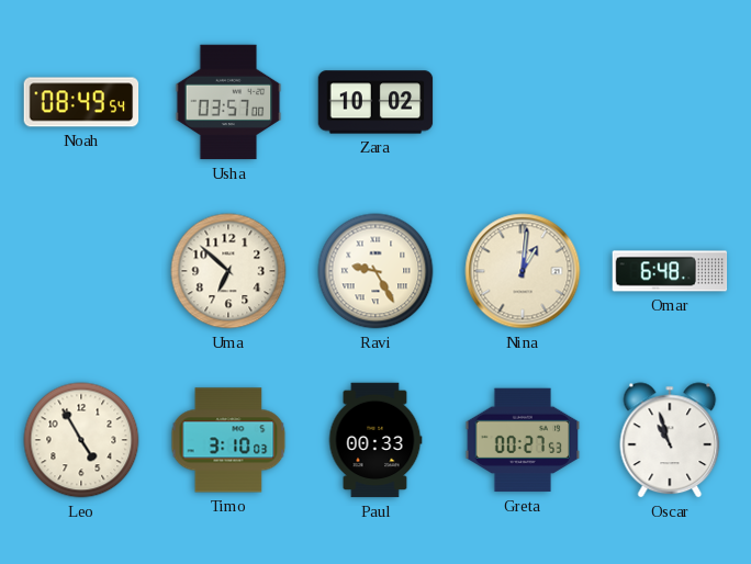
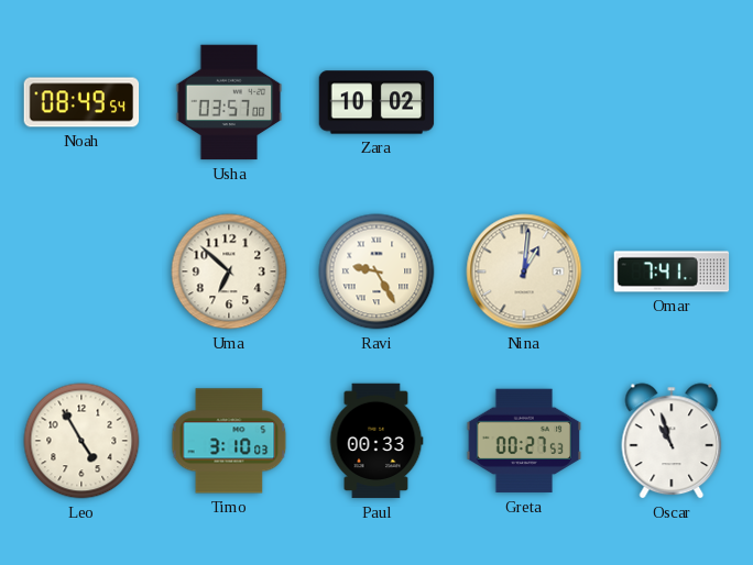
Omar: 6:48 -> 7:41 (672, 272)
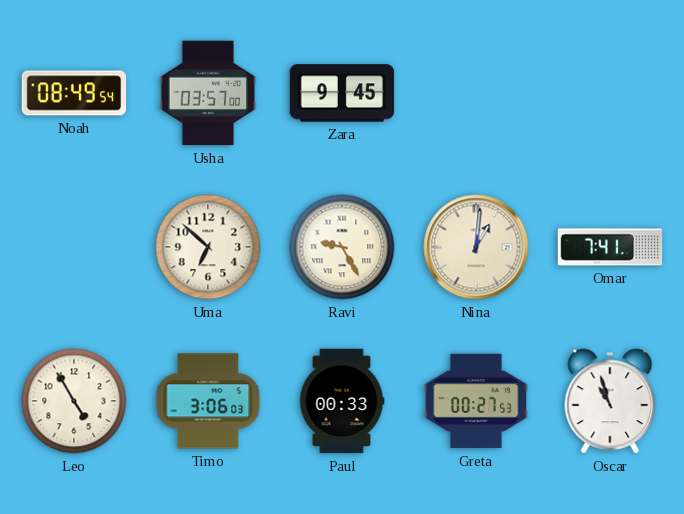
Zara: 10:02 -> 9:45 (342, 93)
Timo: 3:10 -> 3:06 (208, 401)
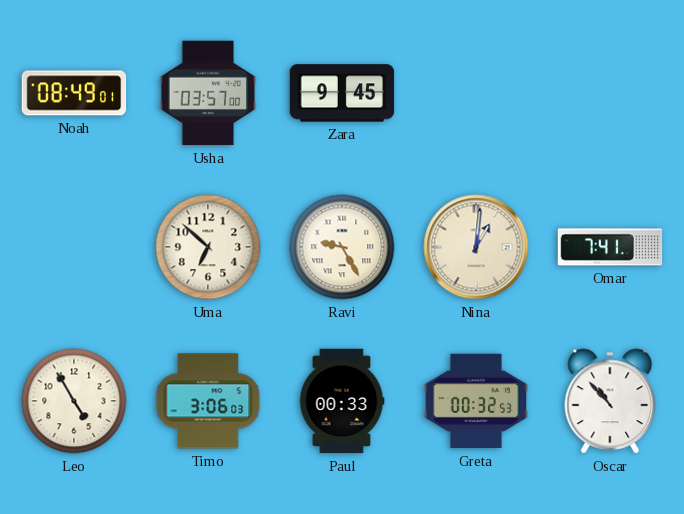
Noah: 08:49:54 -> 08:49:01 (74, 93)
Greta: 00:27 -> 00:32 (476, 401)
Oscar: 10:57 -> 10:53 (610, 401)
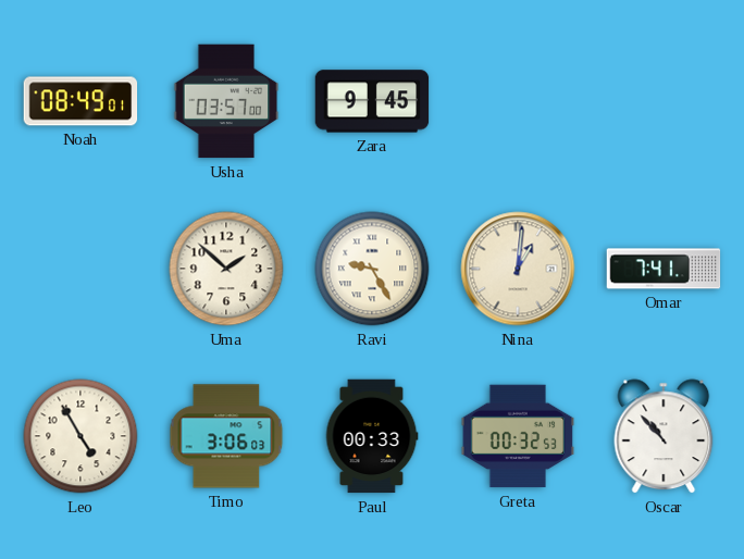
Uma: 6:52 -> 1:52 (226, 269)
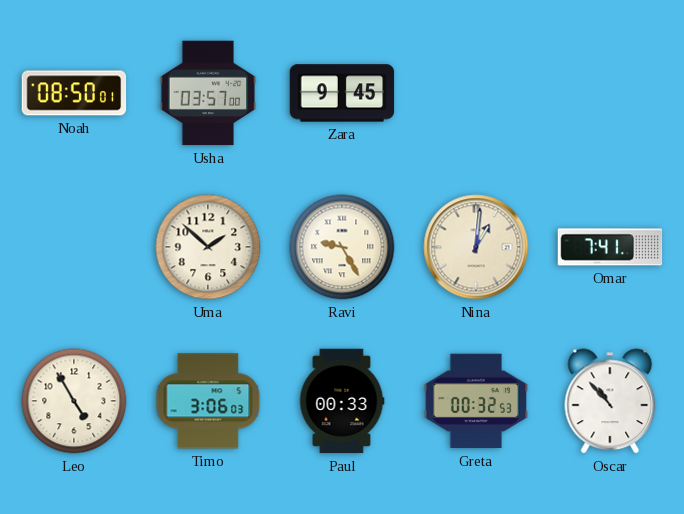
Noah: 08:49 -> 08:50 (74, 93)
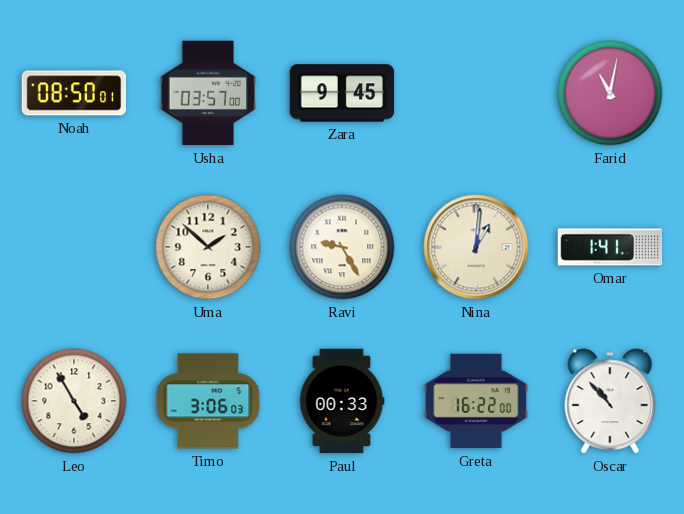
Farid: none -> 11:02 (610, 93)
Omar: 7:41 -> 1:41 (610, 247)
Greta: 00:32 -> 16:22 (476, 401)
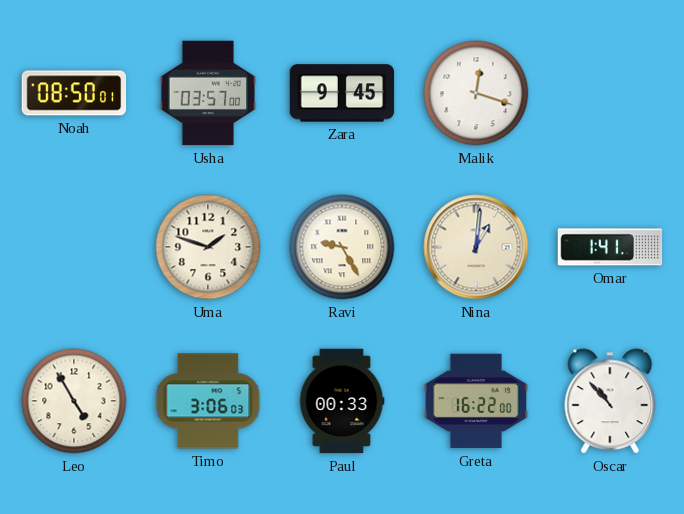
Malik: none -> 12:18 (476, 93)
Farid: 11:02 -> none (610, 93)
Uma: 1:52 -> 1:48 (208, 247)
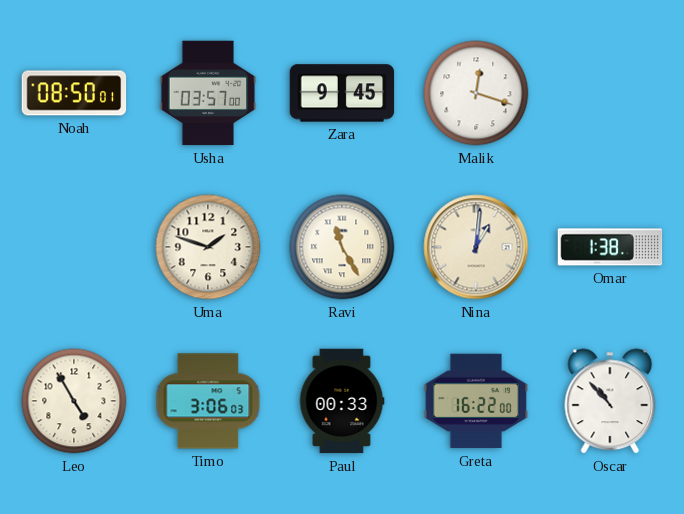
Ravi: 9:25 -> 11:25 (342, 247)
Omar: 1:41 -> 1:38 (610, 247)
